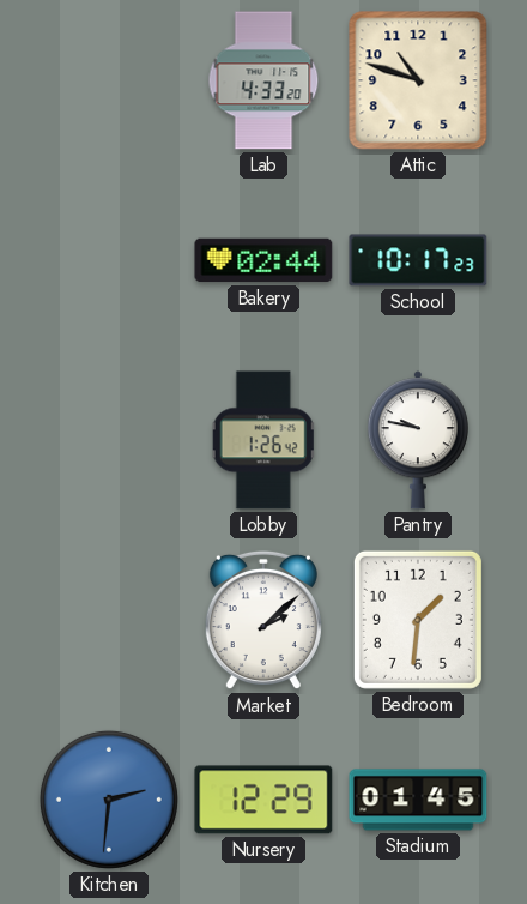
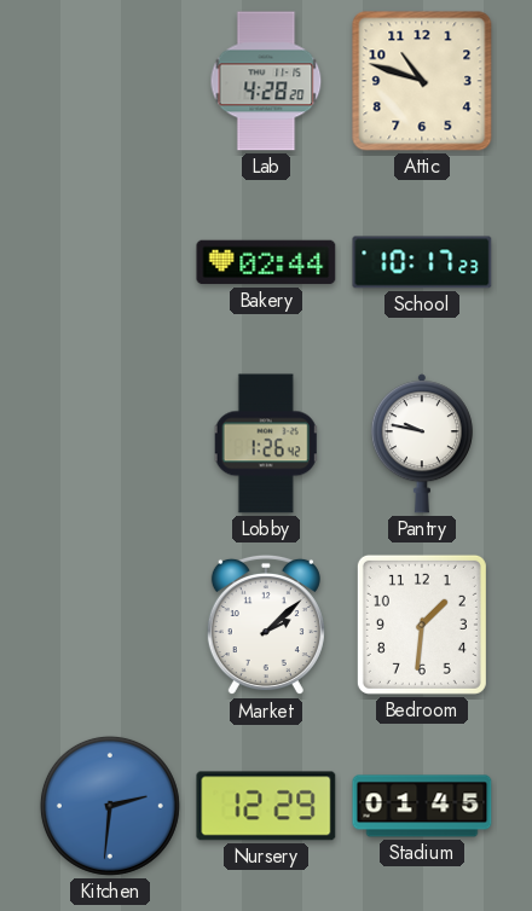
Lab: 4:33 -> 4:28 (266, 81)
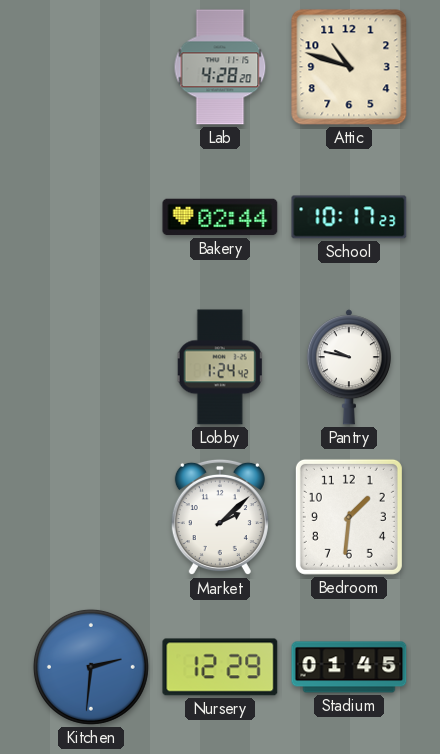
Lobby: 1:26 -> 1:24 (220, 367)
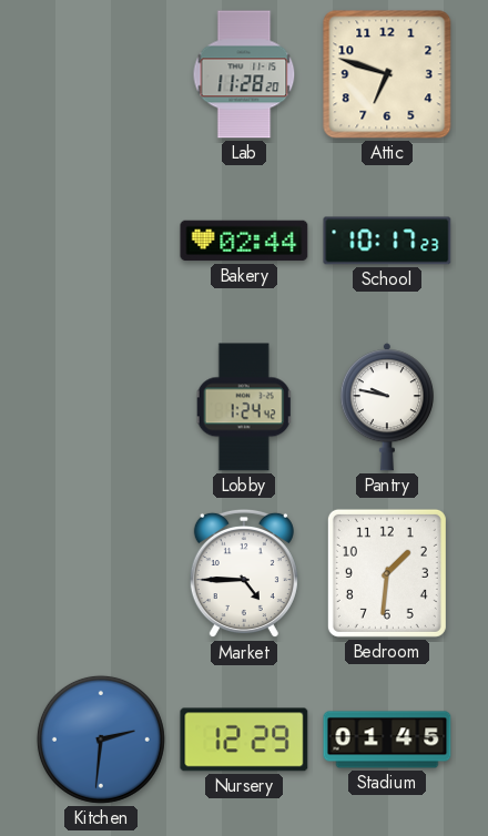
Lab: 4:28 -> 11:28 (244, 74)
Attic: 10:48 -> 6:48 (387, 74)
Market: 2:08 -> 4:45 (244, 573)
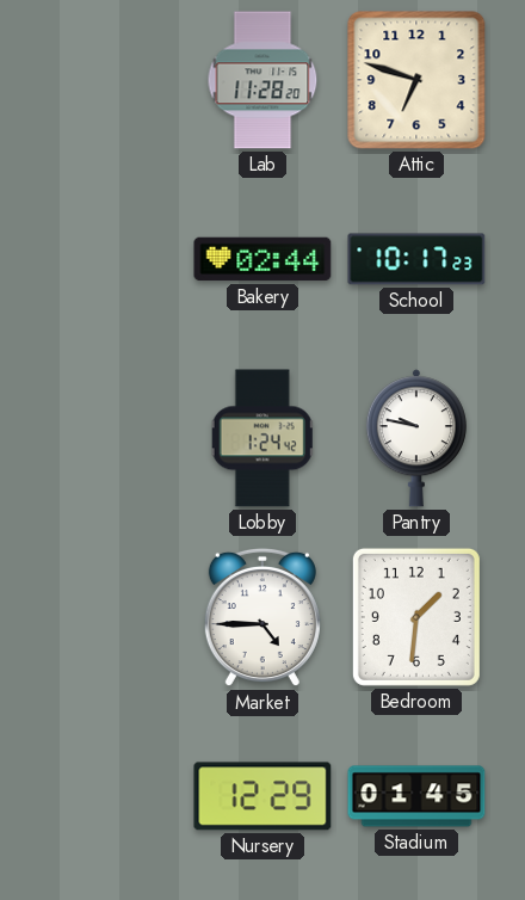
Kitchen: 2:31 -> none (101, 740)
